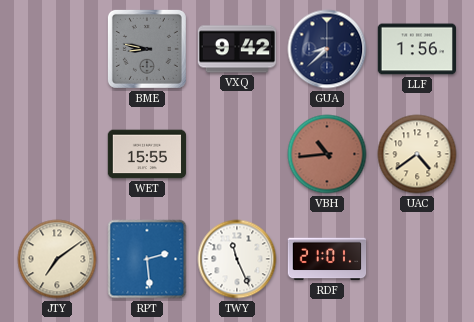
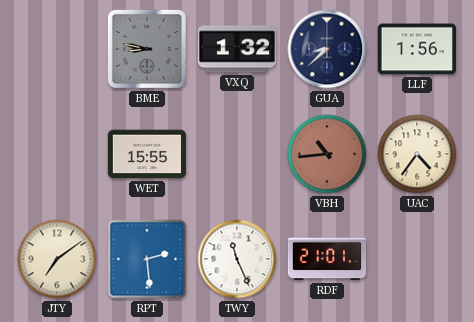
VXQ: 9:42 -> 1:32 (237, 49)
UAC: 4:39 -> 4:36 (417, 154)
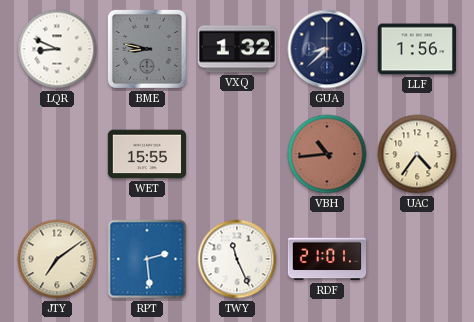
LQR: none -> 8:49 (57, 49)
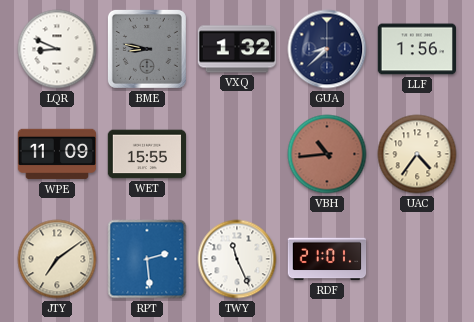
WPE: none -> 11:09 (57, 154)
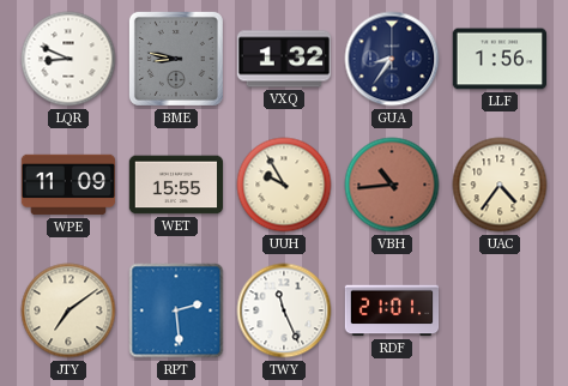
GUA: 8:38 -> 8:36 (392, 59)
UUH: none -> 9:55 (284, 185)
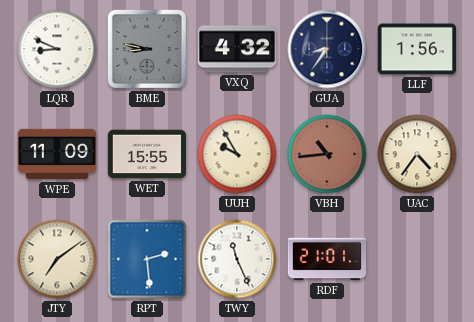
VXQ: 1:32 -> 4:32 (237, 49)
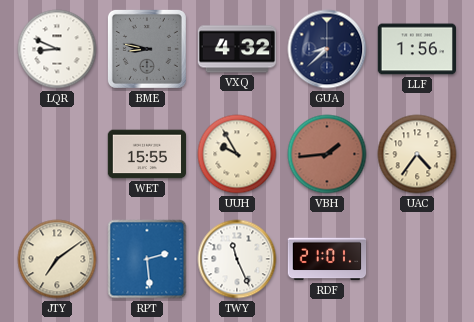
GUA: 8:36 -> 8:38 (327, 49)
WPE: 11:09 -> none (57, 154)
VBH: 10:44 -> 1:44 (327, 154)
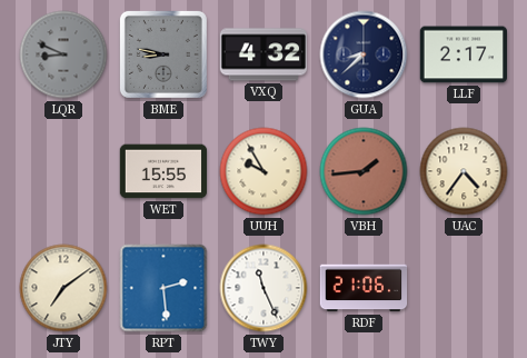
LQR dial: white -> grey (63, 54)
LLF: 1:56 -> 2:17 (464, 54)
RDF: 21:01 -> 21:06 (364, 288)
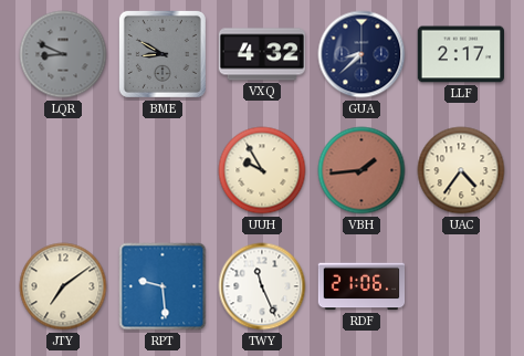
BME: 8:47 -> 8:50 (163, 54)
WET: 15:55 -> none (163, 171)
RPT: 2:29 -> 9:29 (163, 286)
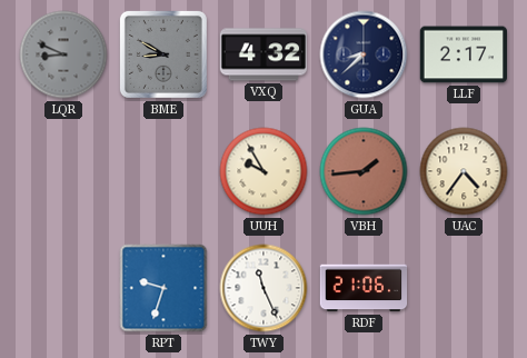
JTY: 7:09 -> none (63, 286)
RPT: 9:29 -> 9:33 (163, 288)
